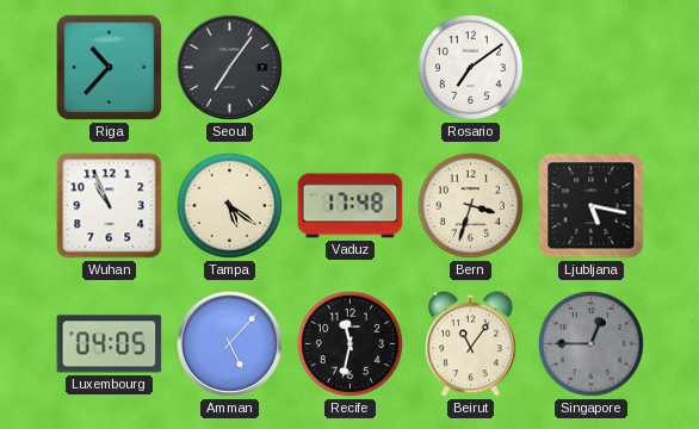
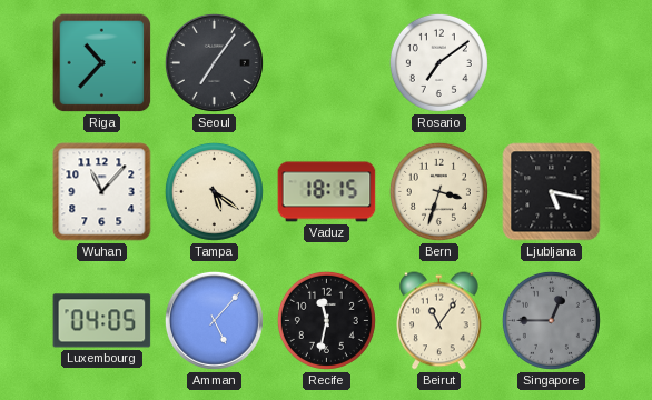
Wuhan: 10:56 -> 11:07 (102, 192)
Vaduz: 17:48 -> 18:15 (327, 192)
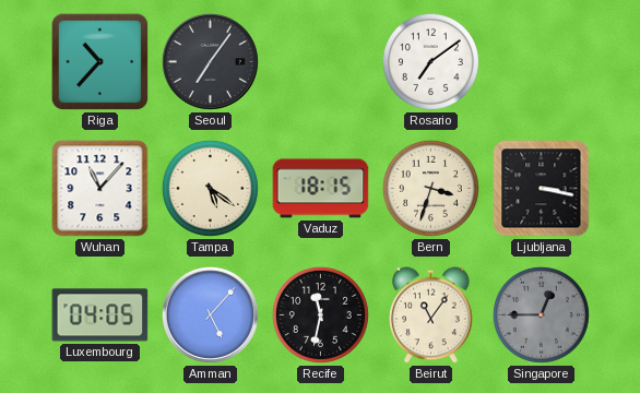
Ljubljana: 5:17 -> 3:17 (542, 189)
